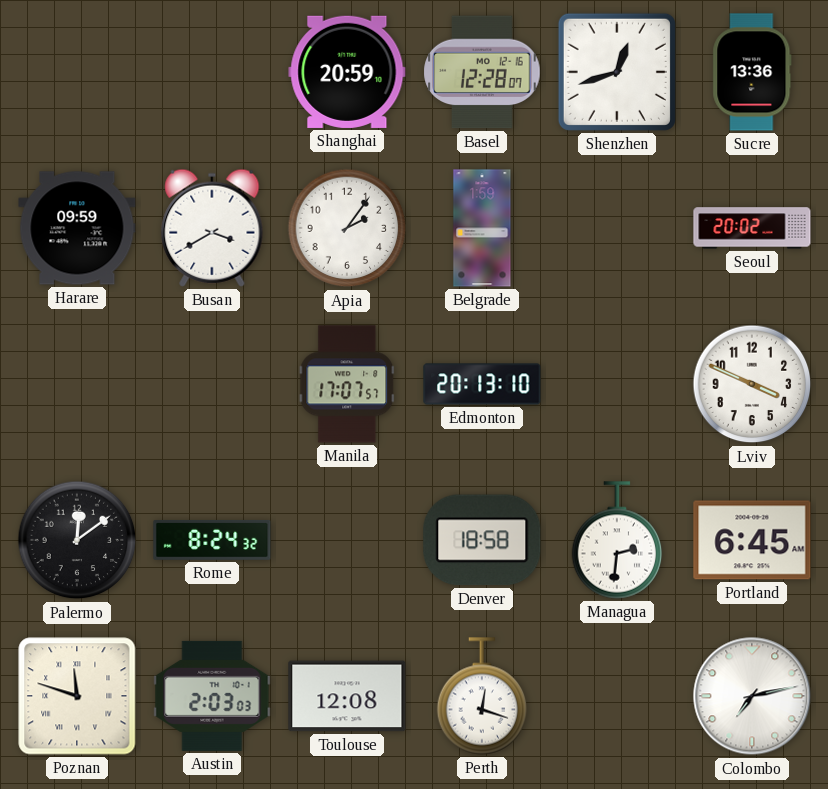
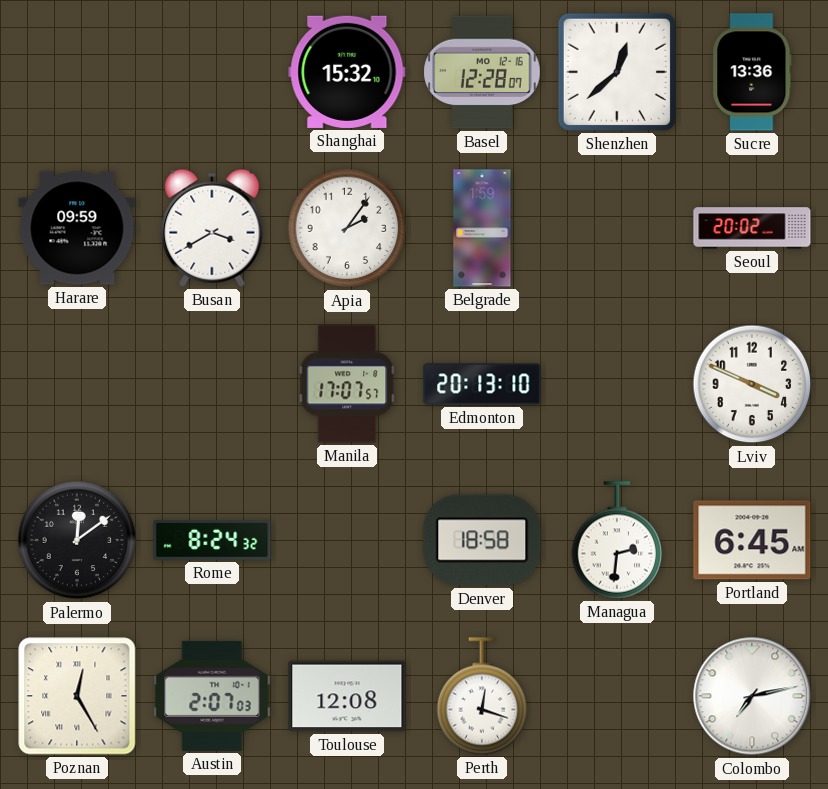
Shanghai: 20:59 -> 15:32 (347, 72)
Shenzhen: 12:42 -> 12:38 (617, 72)
Poznan: 11:48 -> 12:25 (77, 696)
Austin: 2:03 -> 2:07 (212, 696)
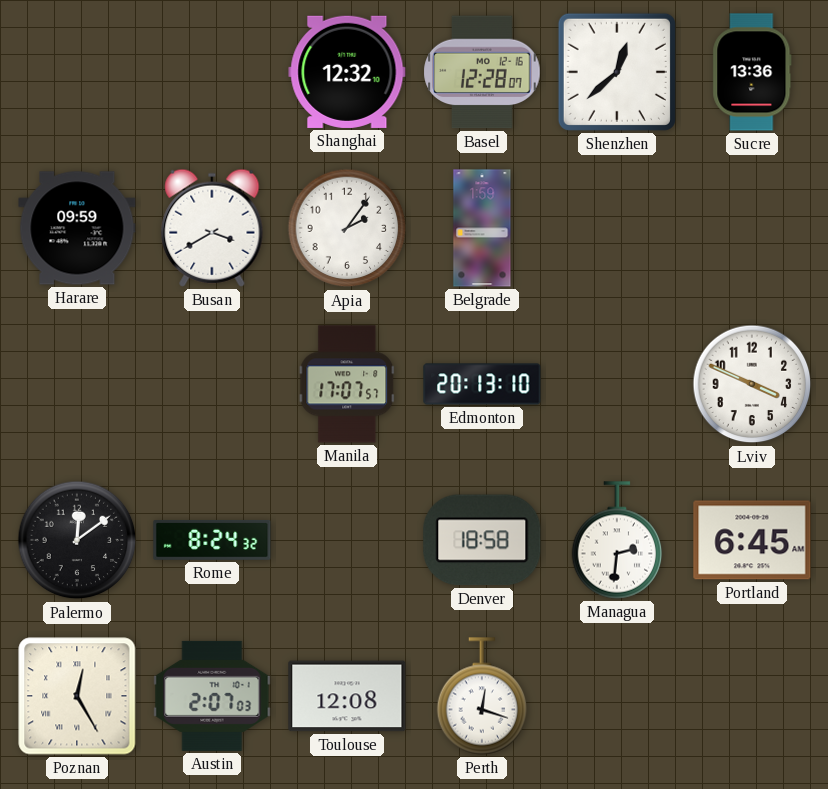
Shanghai: 15:32 -> 12:32 (347, 72)
Seoul: 20:02 -> none (752, 228)
Colombo: 7:13 -> none (752, 696)
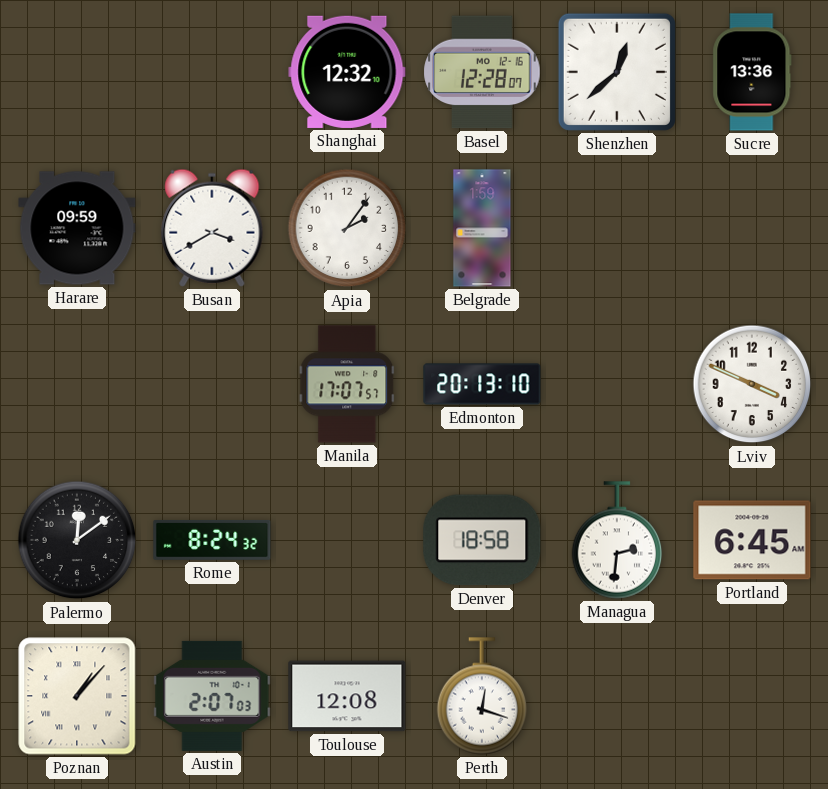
Poznan: 12:25 -> 1:07 (77, 696)
